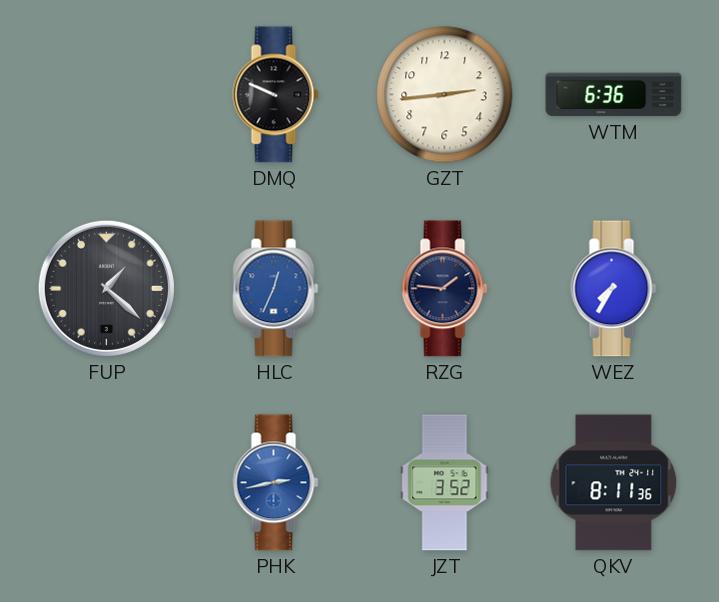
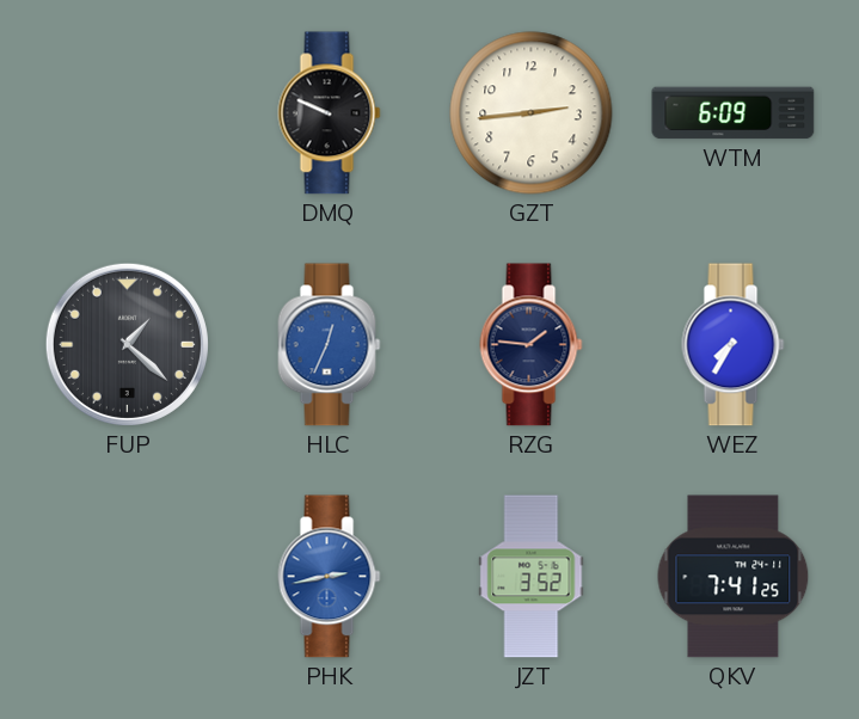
WTM: 6:36 -> 6:09 (734, 113)
QKV: 8:11 -> 7:41 (734, 577)
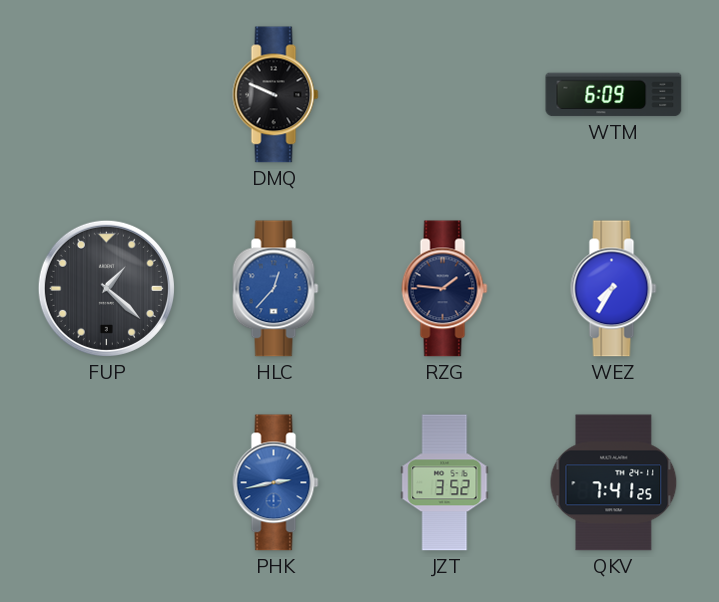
GZT: 2:44 -> none (532, 113)
HLC: 12:34 -> 12:37 (276, 289)
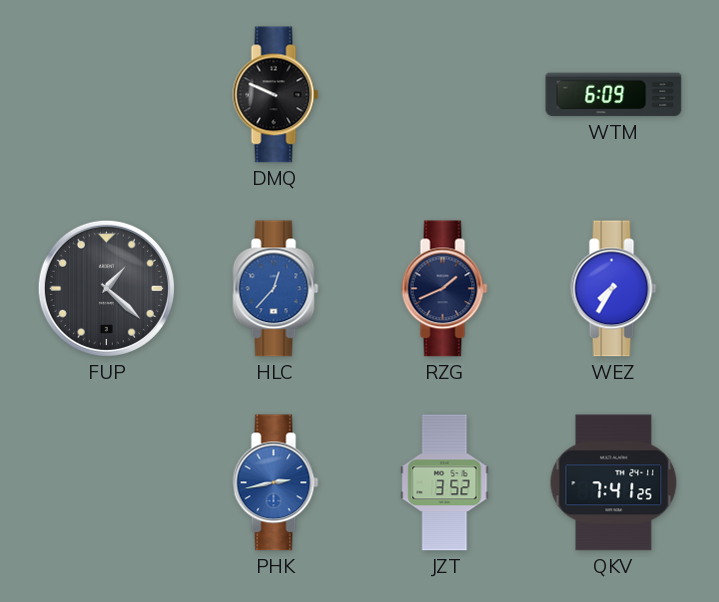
RZG: 1:46 -> 1:41 (445, 289)
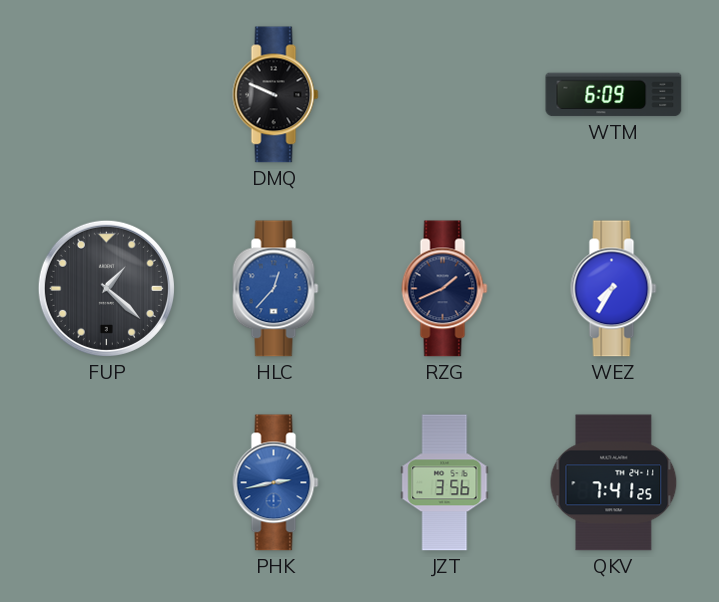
JZT: 3:52 -> 3:56 (445, 483)
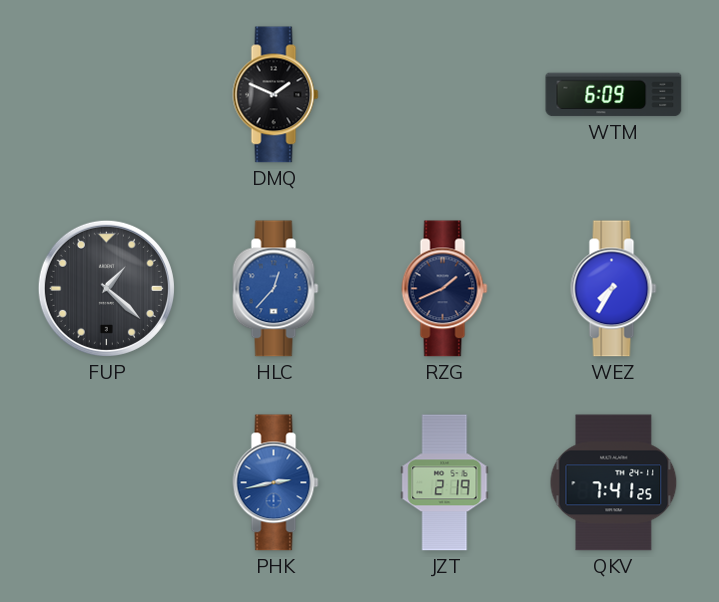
DMQ: 9:49 -> 1:49 (276, 95)
JZT: 3:56 -> 2:19 (445, 483)
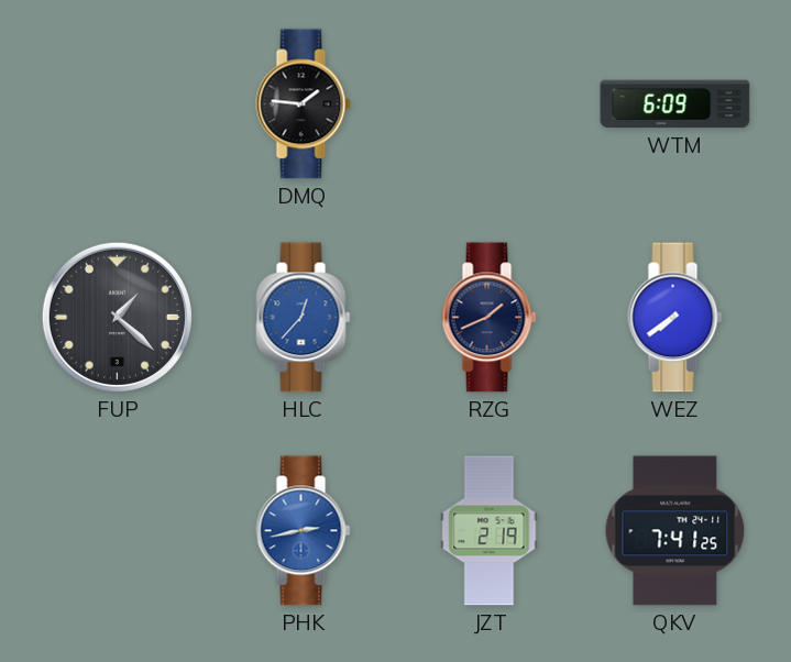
DMQ: 1:49 -> 1:46 (304, 104)
WEZ: 7:35 -> 7:39 (675, 318)
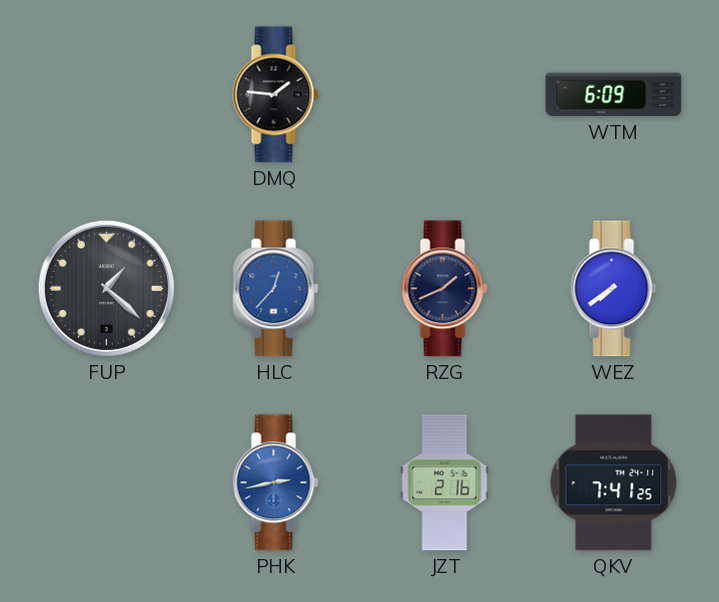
JZT: 2:19 -> 2:16 (445, 483)
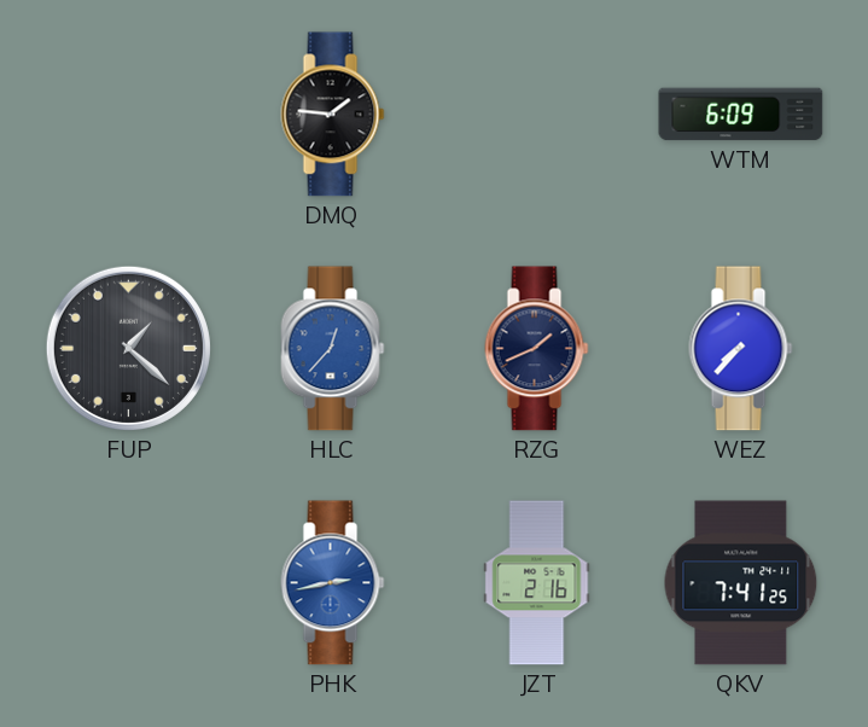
WEZ: 7:39 -> 7:37 (741, 349)
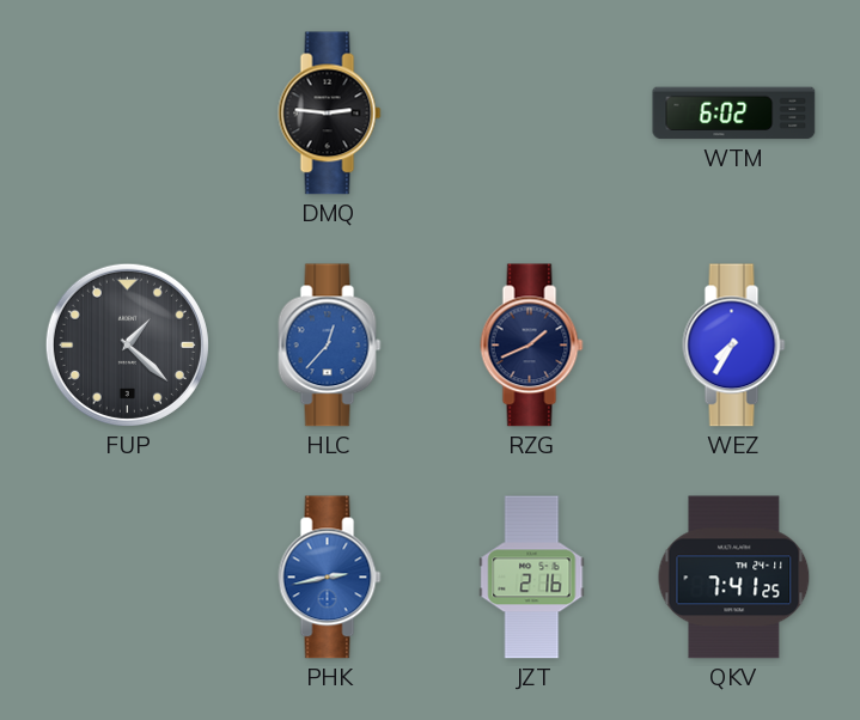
DMQ: 1:46 -> 2:46 (330, 114)
WTM: 6:09 -> 6:02 (734, 114)
WEZ: 7:37 -> 7:35 (734, 346)
